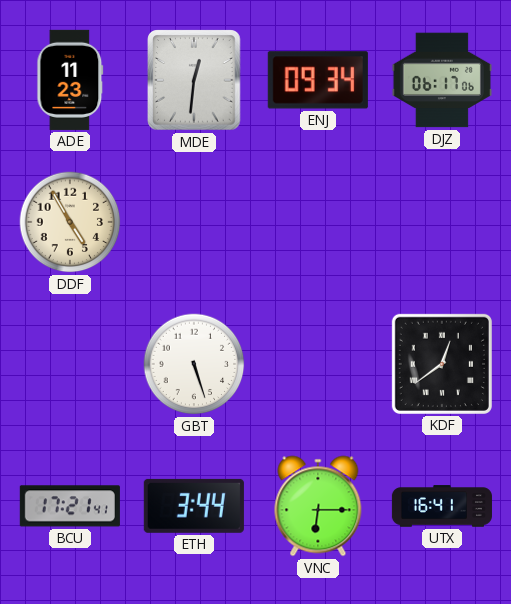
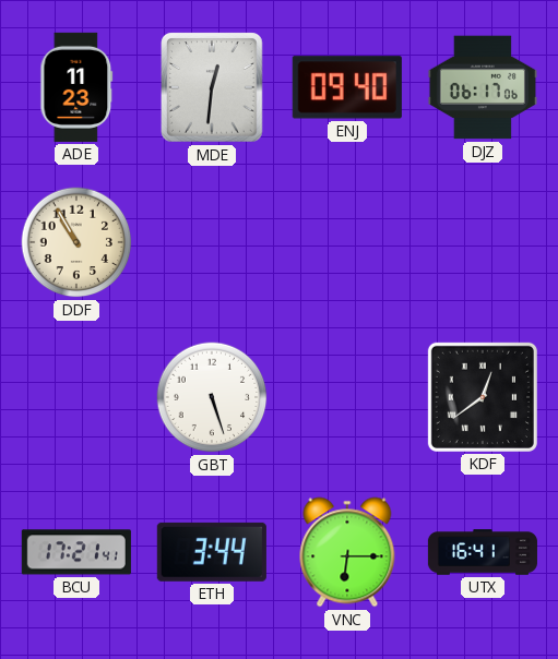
ENJ: 09:34 -> 09:40 (347, 87)
DDF: 4:55 -> 10:55 (76, 242)
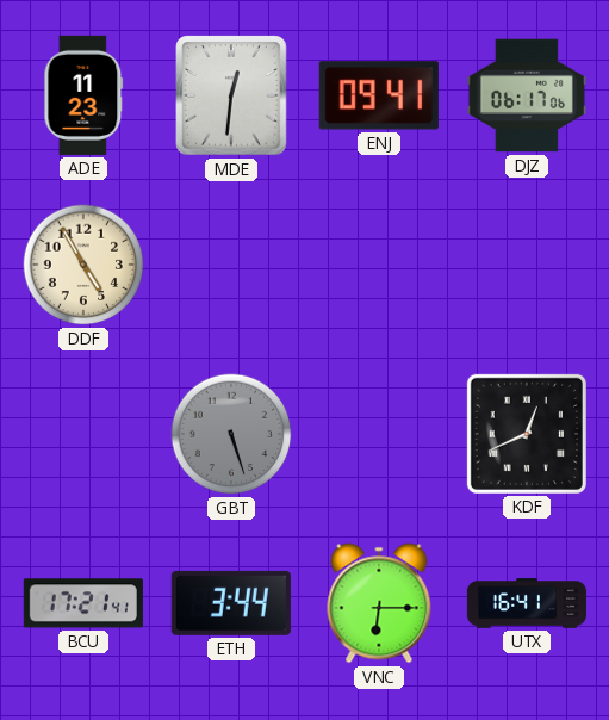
ENJ: 09:40 -> 09:41 (379, 95)
DDF: 10:55 -> 4:55 (83, 265)
GBT dial: white -> grey (231, 434)
KDF: 12:39 -> 12:41 (527, 434)
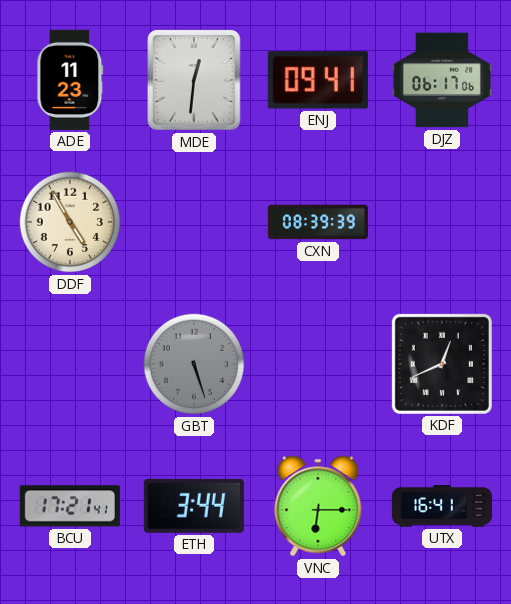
CXN: none -> 08:39 (318, 222)
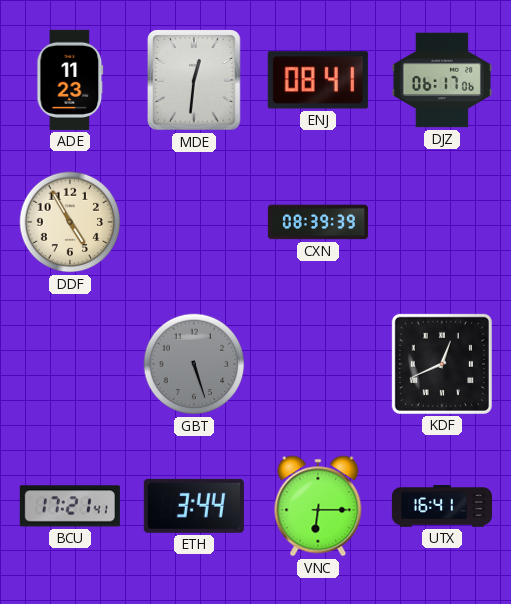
ENJ: 09:41 -> 08:41 (318, 80)
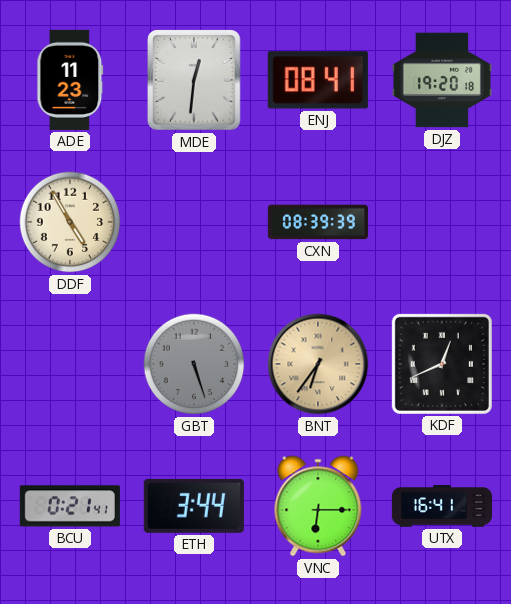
DJZ: 06:17 -> 19:20 (442, 80)
BNT: none -> 6:36 (318, 364)
BCU: 17:21 -> 0:21 (70, 506)
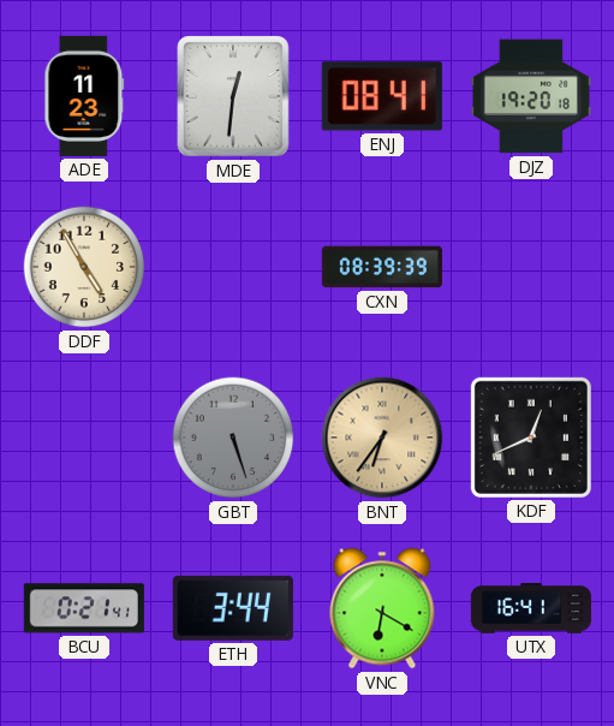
VNC: 6:15 -> 6:20 (382, 608)
